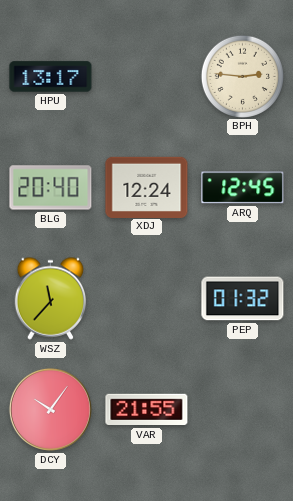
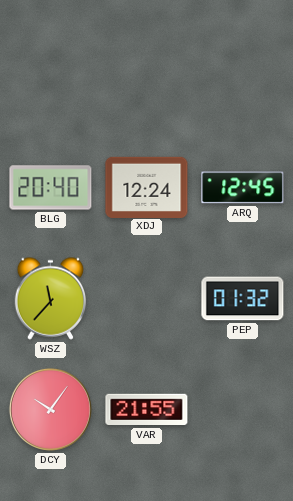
HPU: 13:17 -> none (51, 77)
BPH: 2:46 -> none (242, 76)
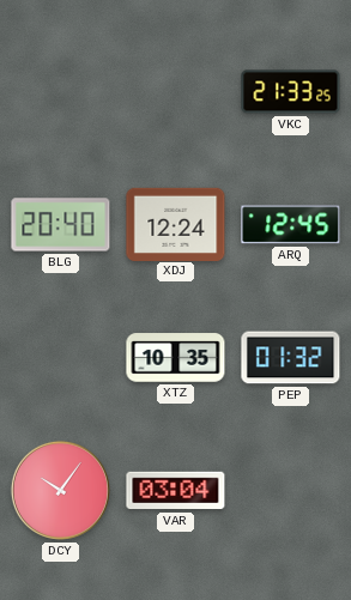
VKC: none -> 21:33 (291, 92)
WSZ: 11:37 -> none (51, 298)
XTZ: none -> 10:35 (176, 358)
VAR: 21:55 -> 03:04 (176, 491)
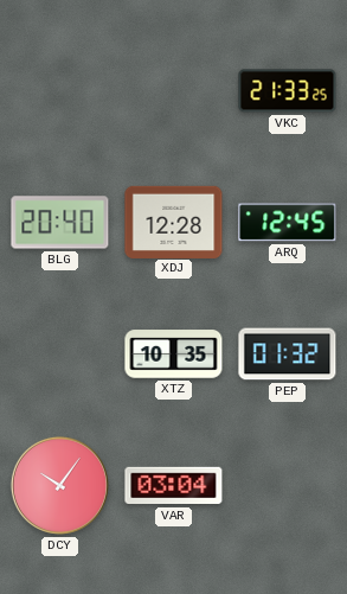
XDJ: 12:24 -> 12:28 (174, 222)
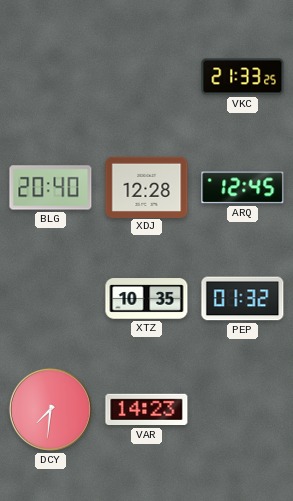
DCY: 10:06 -> 7:31 (50, 409)
VAR: 03:04 -> 14:23 (147, 410)
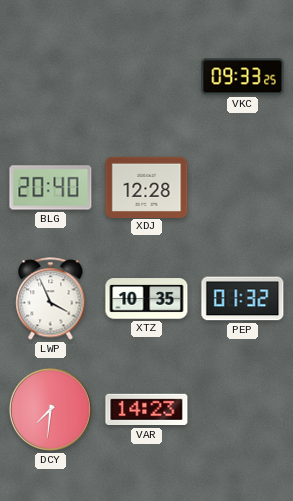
VKC: 21:33 -> 09:33 (243, 77)
ARQ: 12:45 -> none (243, 188)
LWP: none -> 3:56 (51, 299)
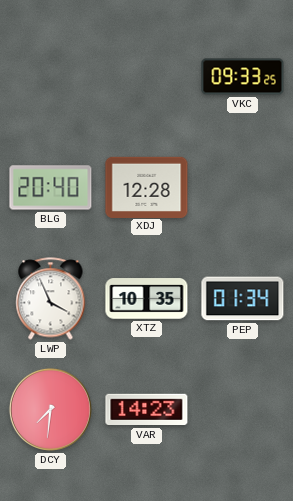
PEP: 01:32 -> 01:34 (243, 299)
